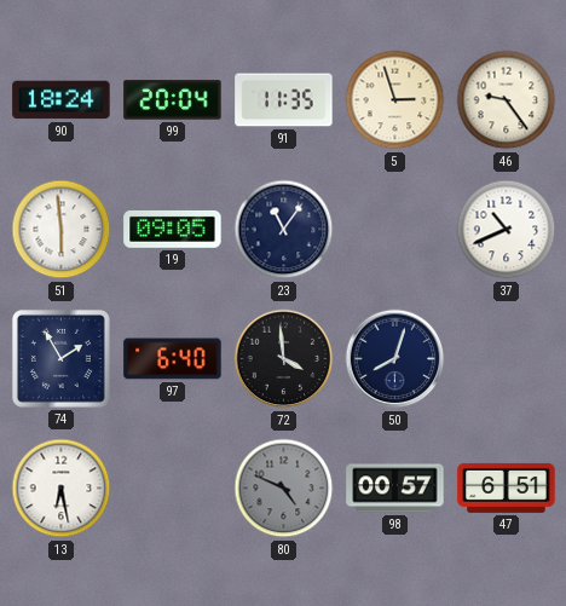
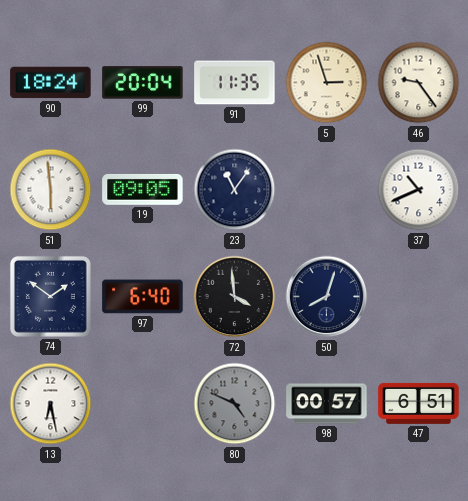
74: 1:55 -> 1:51 (50, 296)
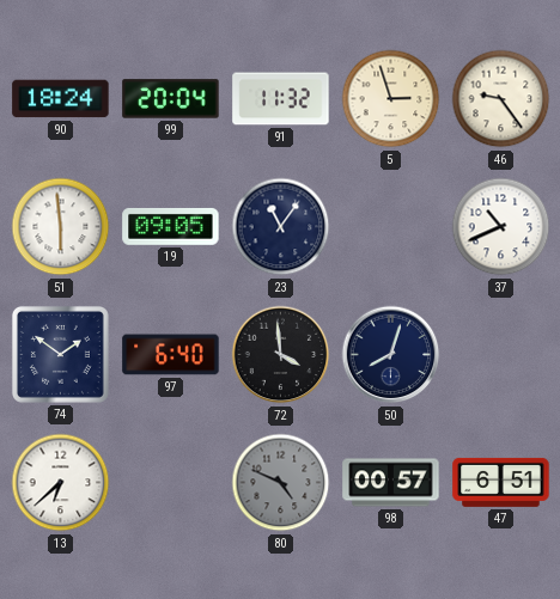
91: 11:35 -> 11:32 (281, 99)
13: 6:28 -> 6:38 (61, 483)
